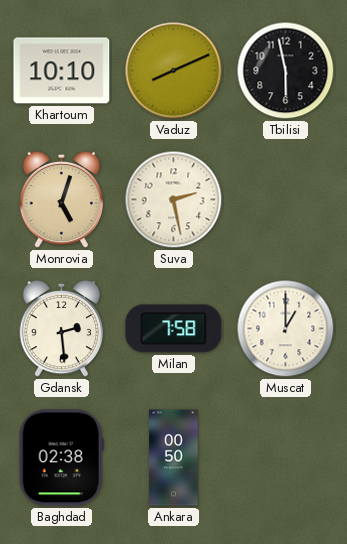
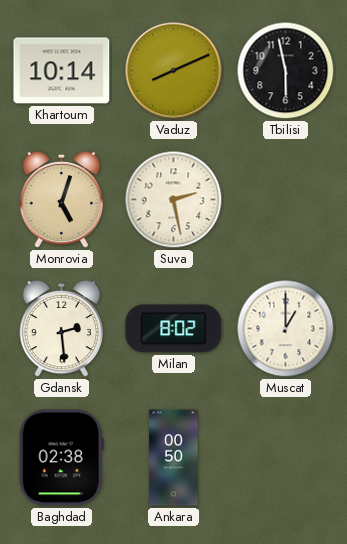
Khartoum: 10:10 -> 10:14 (62, 71)
Milan: 7:58 -> 8:02 (174, 329)
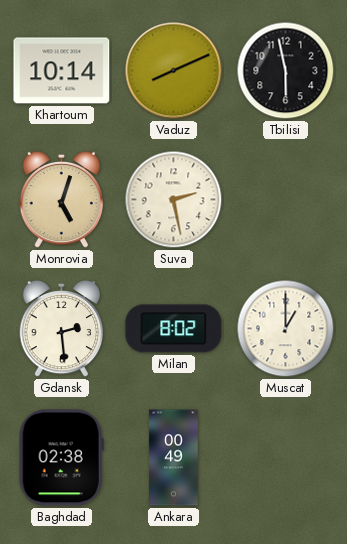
Ankara: 00:50 -> 00:49 (174, 458)
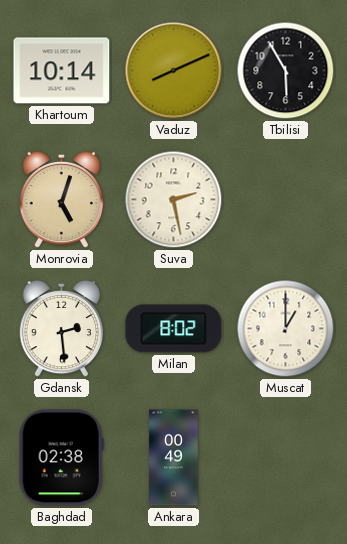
Tbilisi: 5:58 -> 5:55 (286, 71)
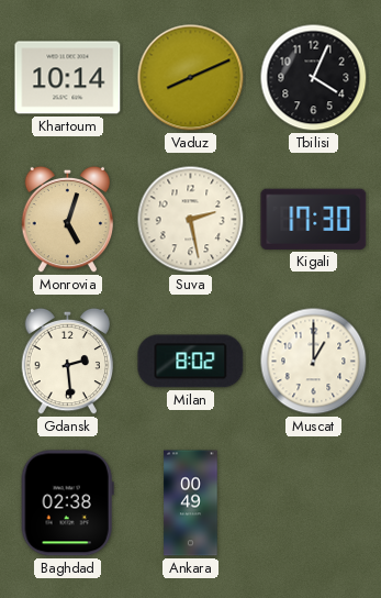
Tbilisi: 5:55 -> 4:04 (314, 78)
Kigali: none -> 17:30 (314, 219)
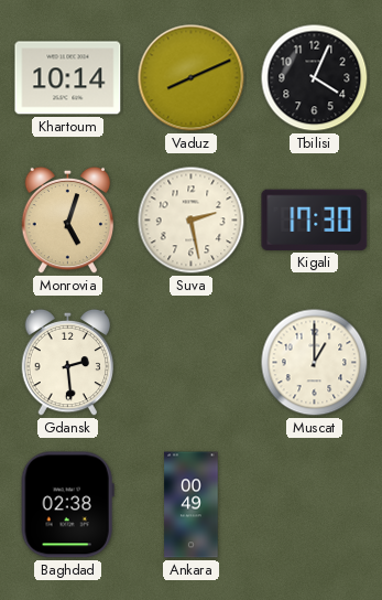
Milan: 8:02 -> none (191, 362)
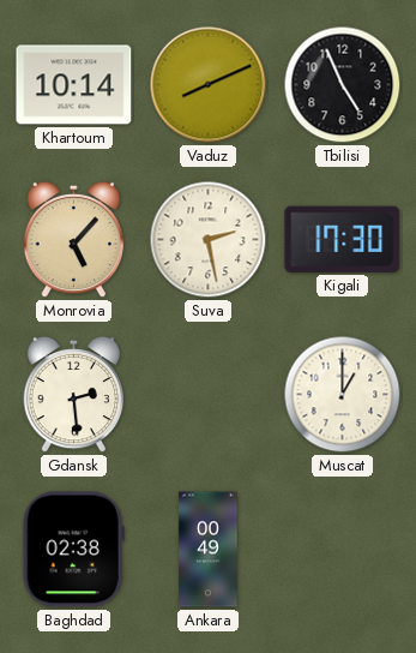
Tbilisi: 4:04 -> 4:56 (343, 85)
Monrovia: 5:03 -> 5:07 (74, 240)
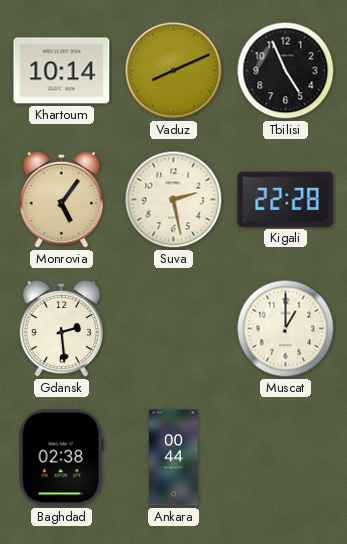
Monrovia: 5:07 -> 5:06 (62, 200)
Kigali: 17:30 -> 22:28 (286, 199)
Ankara: 00:49 -> 00:44 (174, 458)
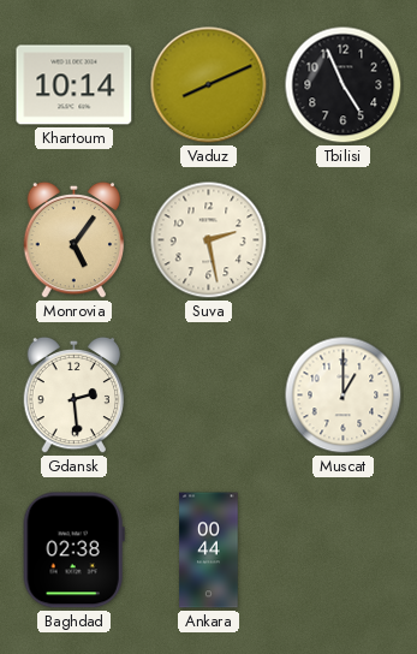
Kigali: 22:28 -> none (286, 199)
